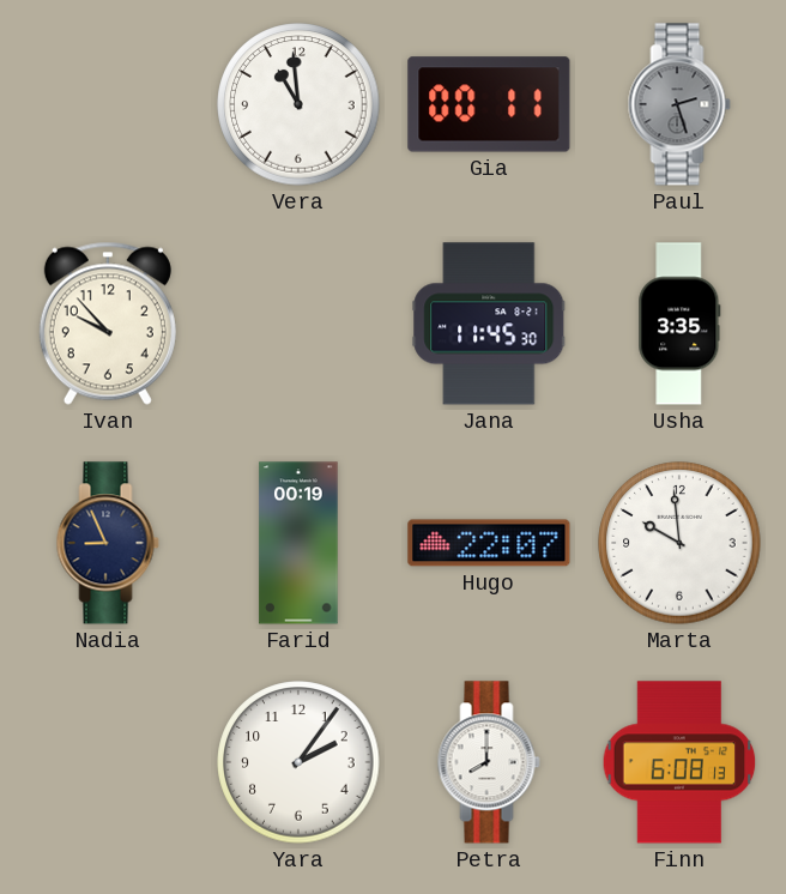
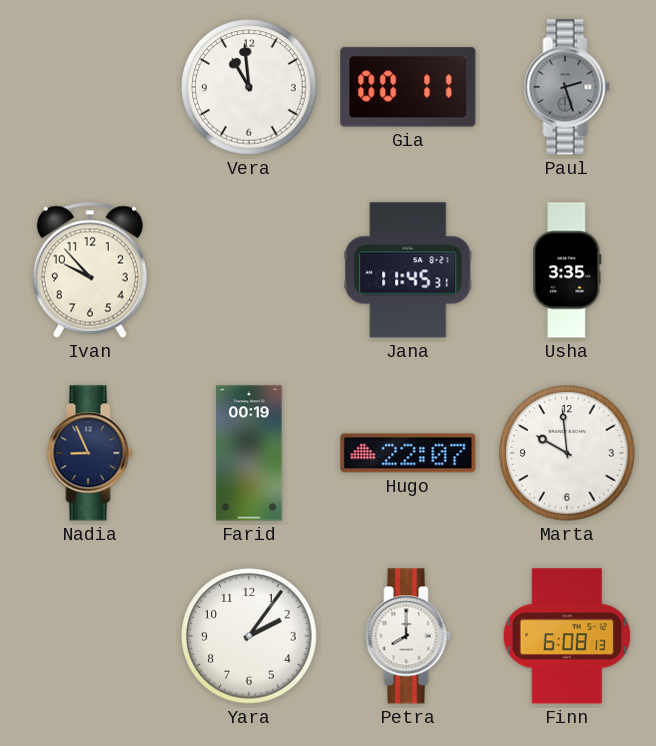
Jana: 11:45:30 -> 11:45:31 (408, 270)
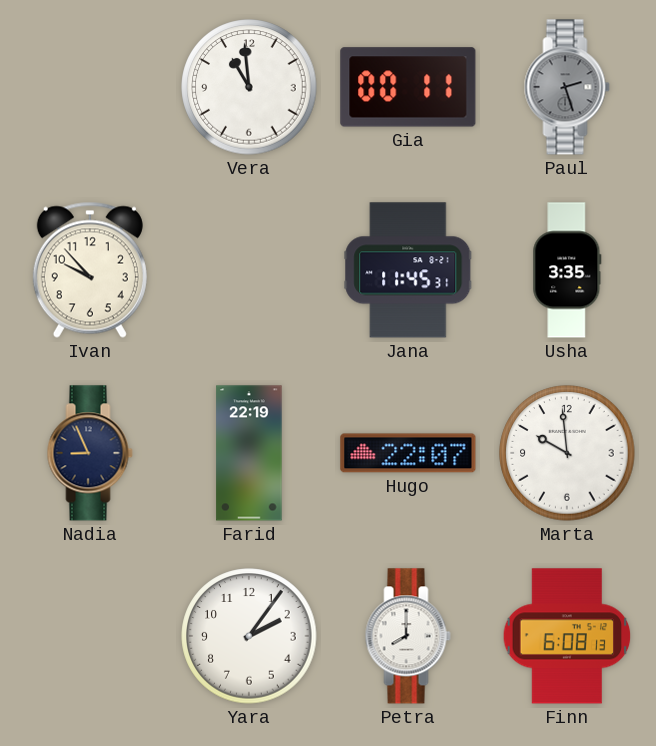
Farid: 00:19 -> 22:19 (249, 453)
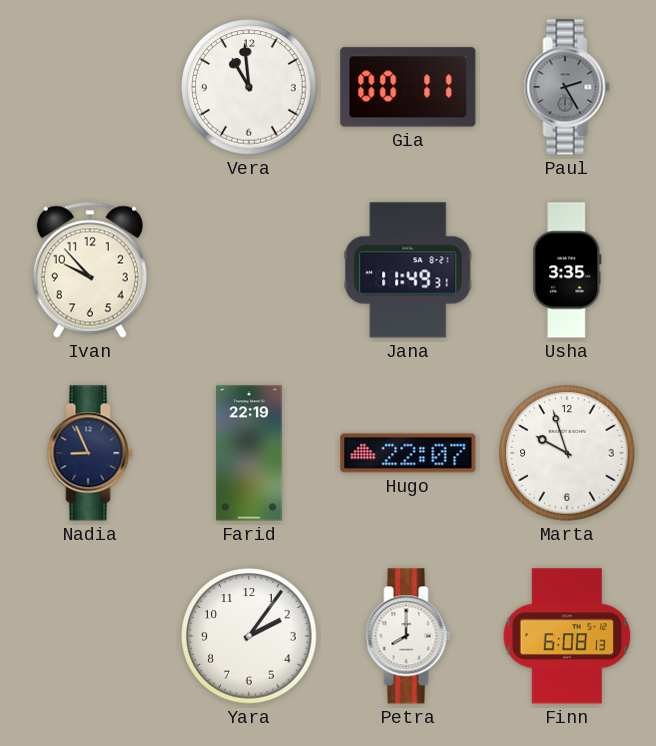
Paul: 2:27 -> 2:25 (567, 87)
Jana: 11:45 -> 11:49 (408, 270)
Marta: 9:59 -> 9:57 (567, 453)
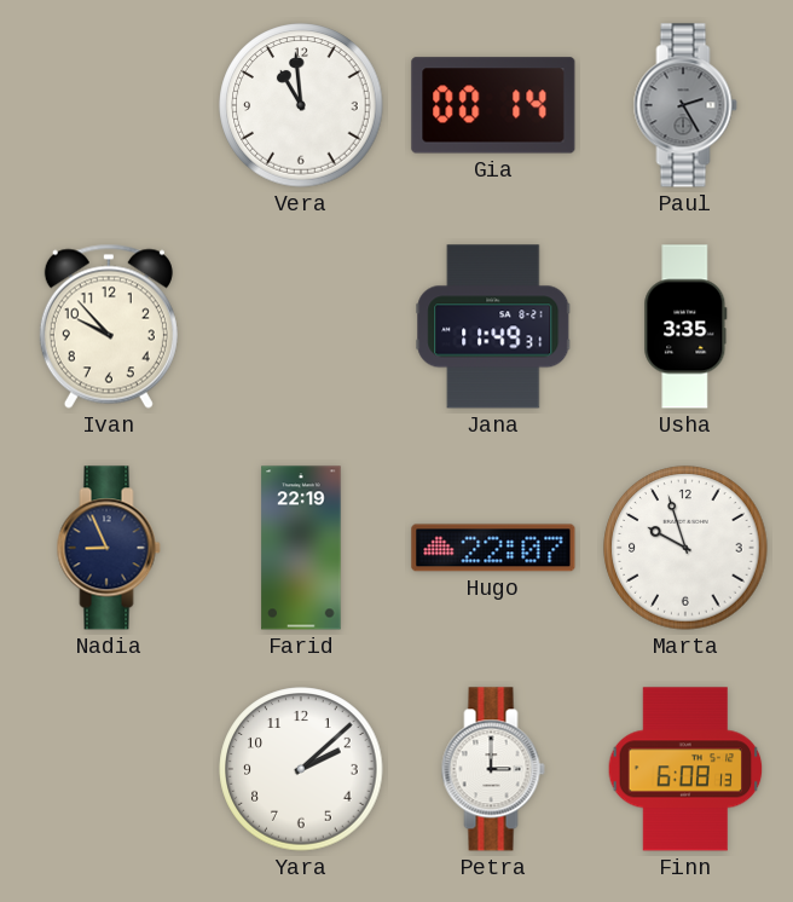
Gia: 00:11 -> 00:14 (493, 105)
Yara: 2:06 -> 2:08 (301, 769)
Petra: 8:00 -> 3:00 (493, 769)
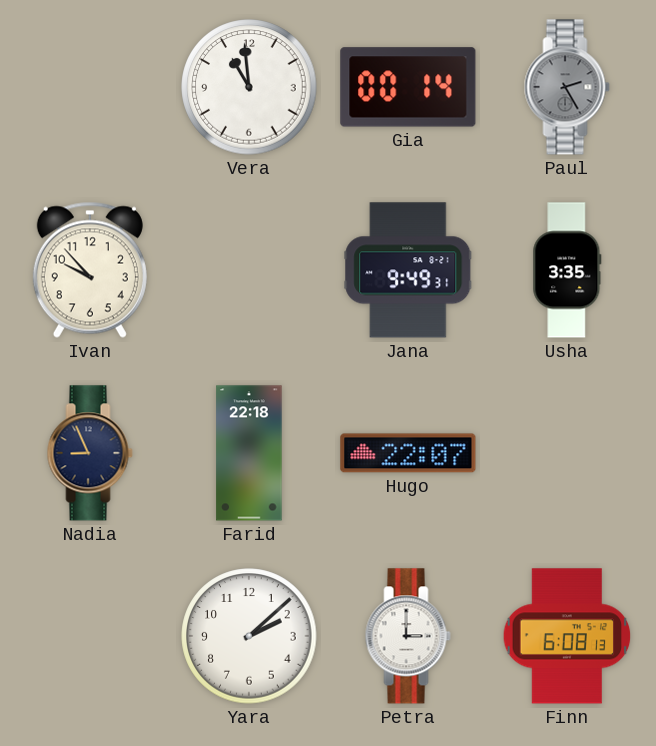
Jana: 11:49 -> 9:49 (408, 270)
Farid: 22:19 -> 22:18 (249, 453)
Marta: 9:57 -> none (685, 548)
